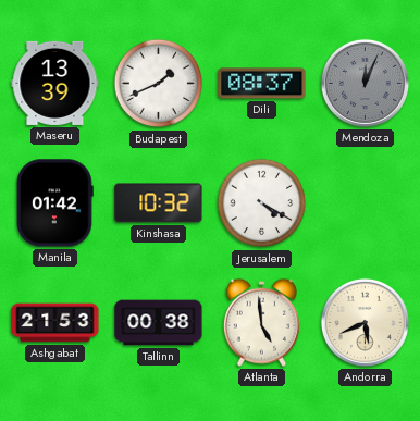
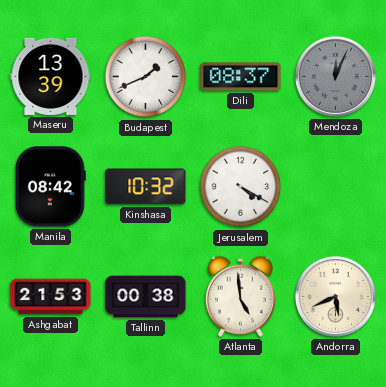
Manila: 01:42 -> 08:42 (50, 187)
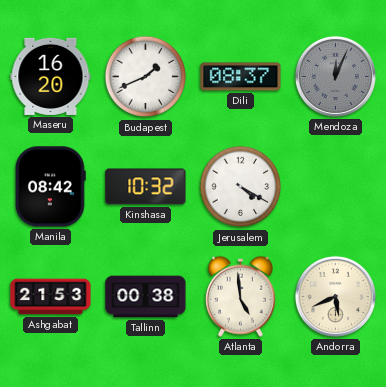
Maseru: 13:39 -> 16:20 (51, 76)
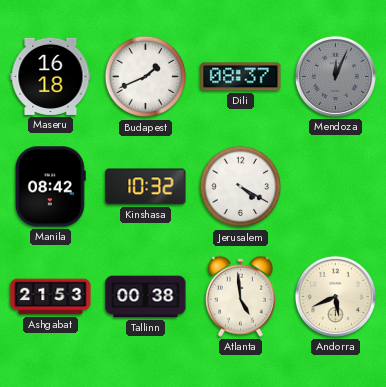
Maseru: 16:20 -> 16:18 (51, 76)
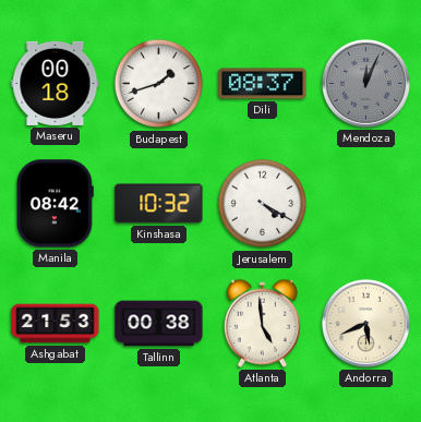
Maseru: 16:18 -> 00:18 (56, 83)
Budapest: 1:41 -> 1:42 (159, 84)
